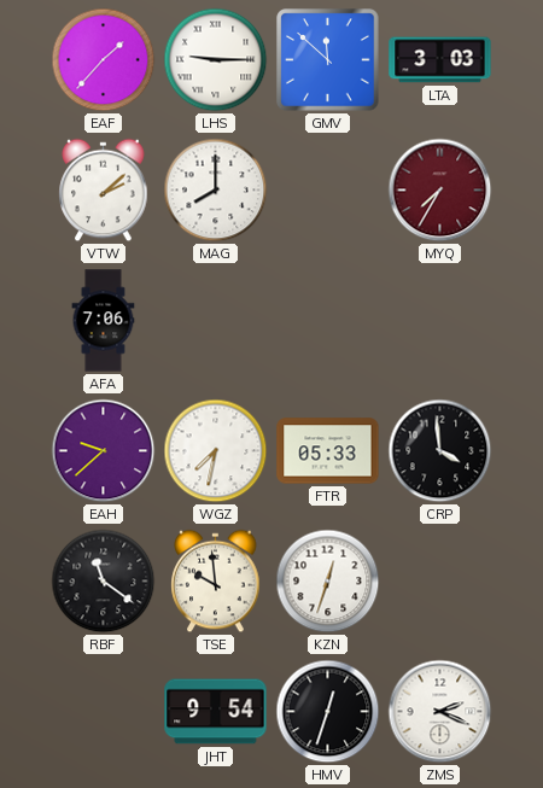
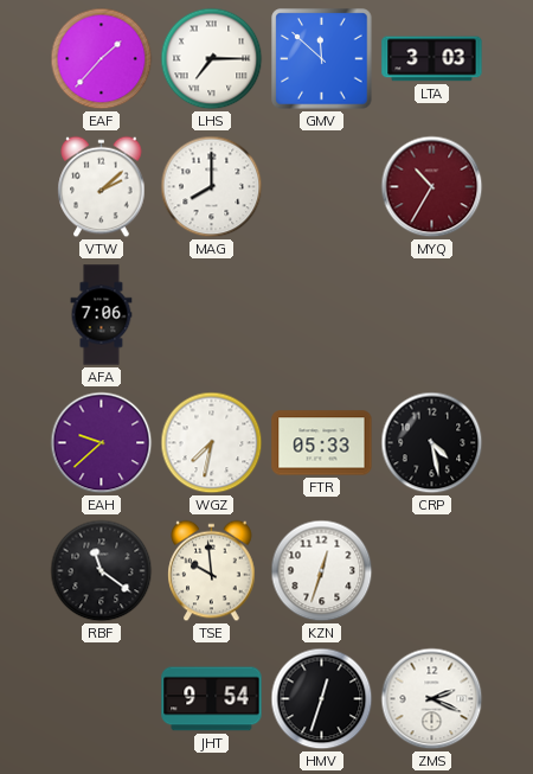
LHS: 9:15 -> 7:15 (212, 59)
MYQ: 7:35 -> 10:35 (432, 187)
CRP: 3:59 -> 4:28 (432, 443)
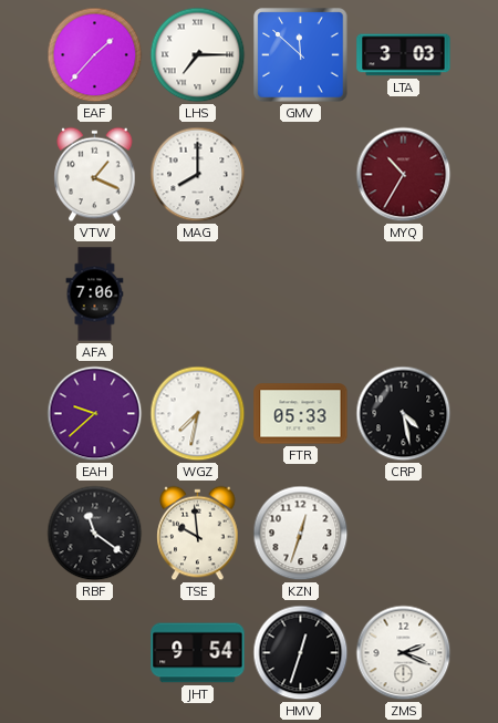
VTW: 2:08 -> 1:19 (95, 175)
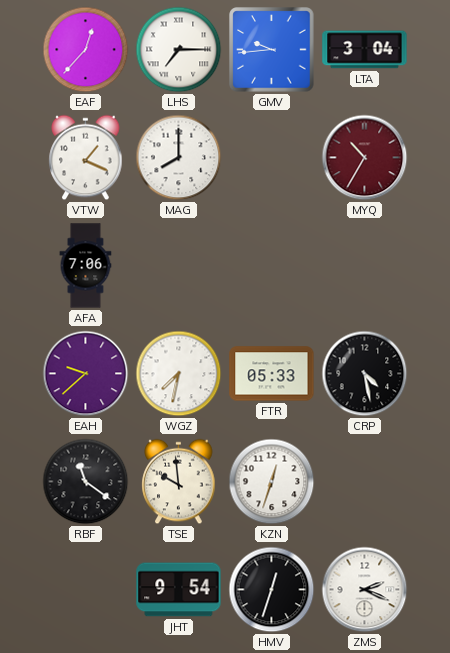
EAF: 1:37 -> 12:37 (86, 50)
GMV: 11:52 -> 9:44 (272, 50)
LTA: 3:03 -> 3:04 (365, 50)
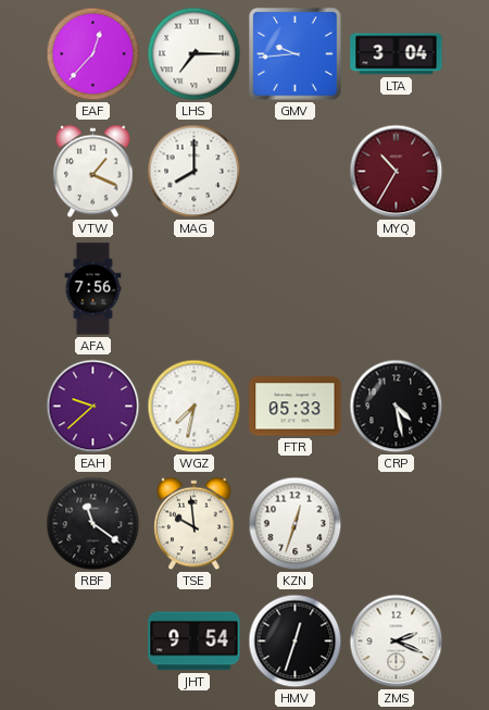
AFA: 7:06 -> 7:56 (93, 289)
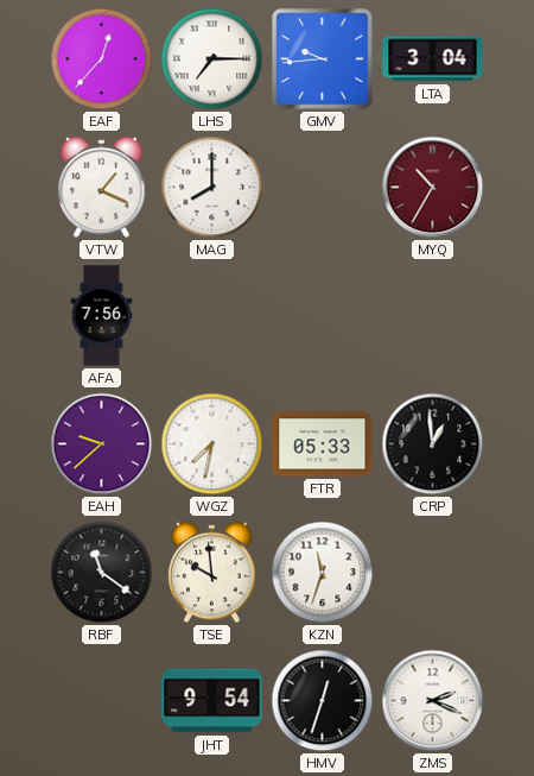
CRP: 4:28 -> 12:59 (433, 444)
KZN: 12:33 -> 11:33 (323, 573)
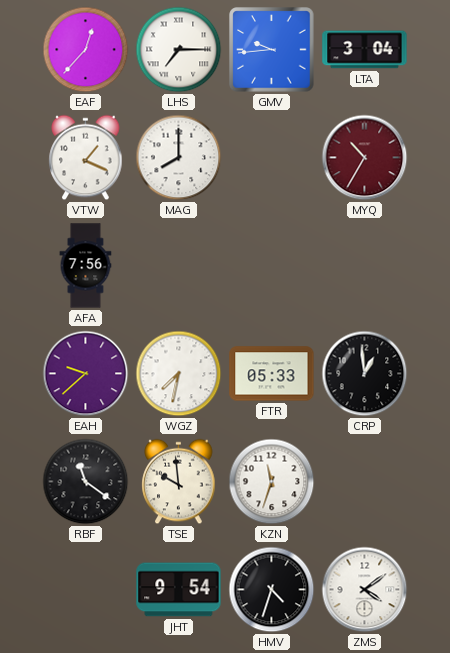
HMV: 12:33 -> 4:33 (272, 590)
ZMS: 2:19 -> 4:09 (365, 590)
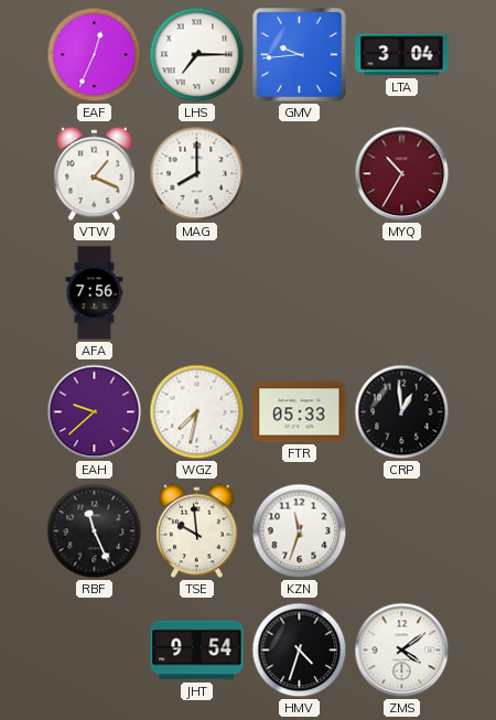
EAF: 12:37 -> 12:34 (95, 55)
RBF: 11:21 -> 11:26 (95, 531)
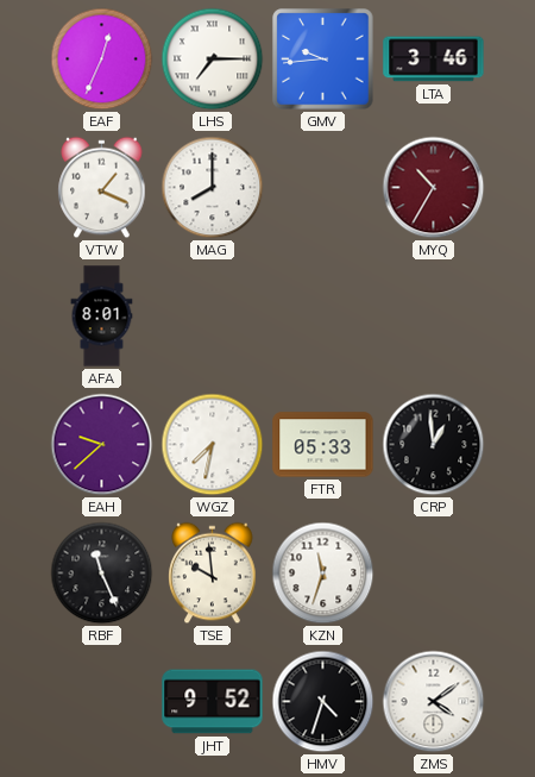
LTA: 3:04 -> 3:46 (434, 59)
AFA: 7:56 -> 8:01 (102, 317)
JHT: 9:54 -> 9:52 (213, 702)
